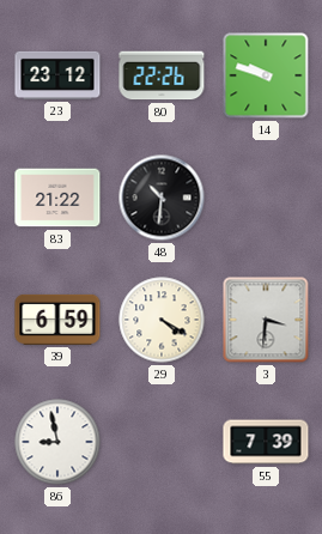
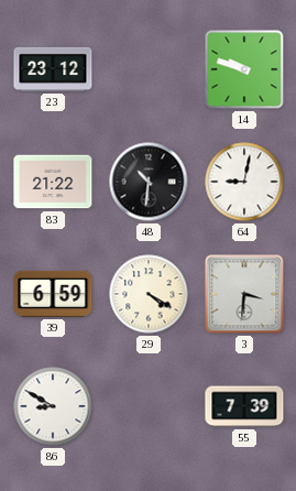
80: 22:26 -> none (162, 75)
64: none -> 9:02 (244, 182)
86: 8:58 -> 8:50 (53, 406)
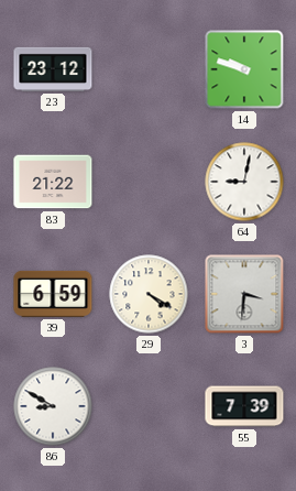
48: 10:31 -> none (149, 182)
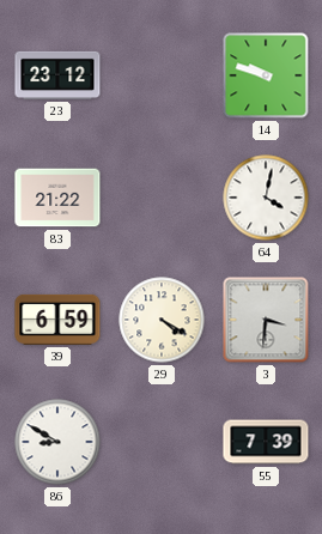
64: 9:02 -> 4:02 (266, 198)
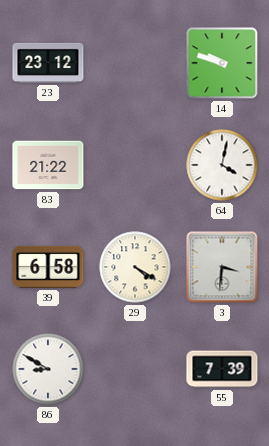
39: 6:59 -> 6:58 (48, 267)
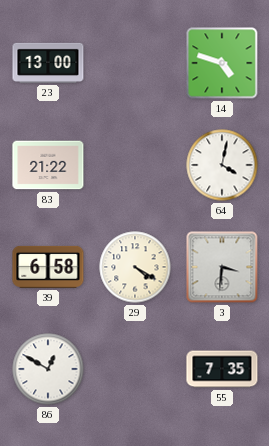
23: 23:12 -> 13:00 (48, 63)
14: 9:48 -> 4:48 (222, 63)
86: 8:50 -> 12:50 (48, 369)
55: 7:39 -> 7:35 (222, 369)
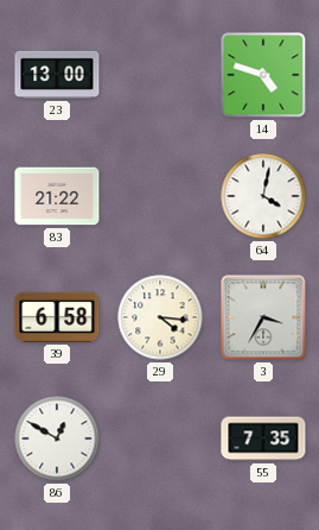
29: 4:20 -> 4:16 (160, 317)
3: 3:31 -> 3:35 (263, 317)
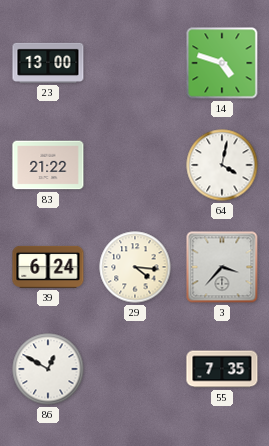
39: 6:58 -> 6:24 (48, 267)
3: 3:35 -> 3:37 (222, 267)
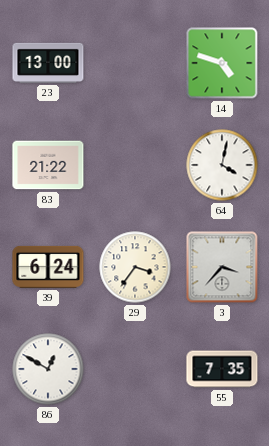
29: 4:16 -> 3:36 (135, 267)
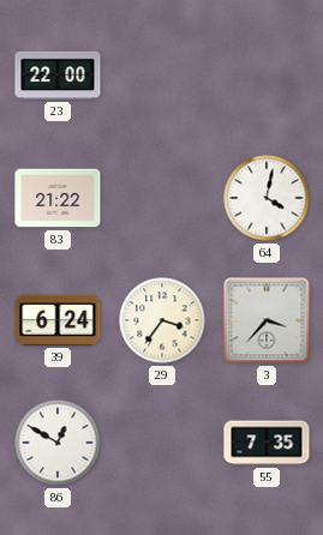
23: 13:00 -> 22:00 (58, 76)
14: 4:48 -> none (222, 63)
